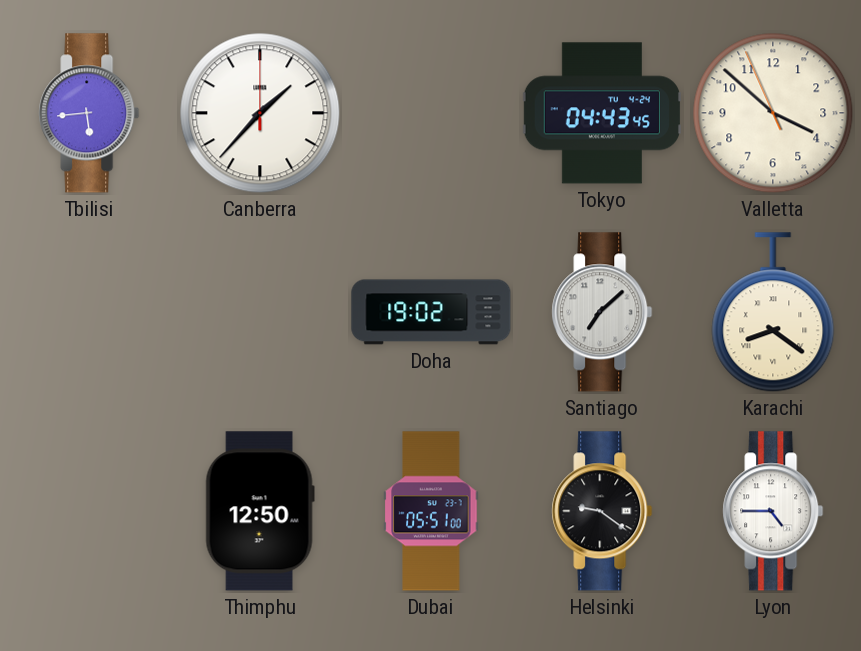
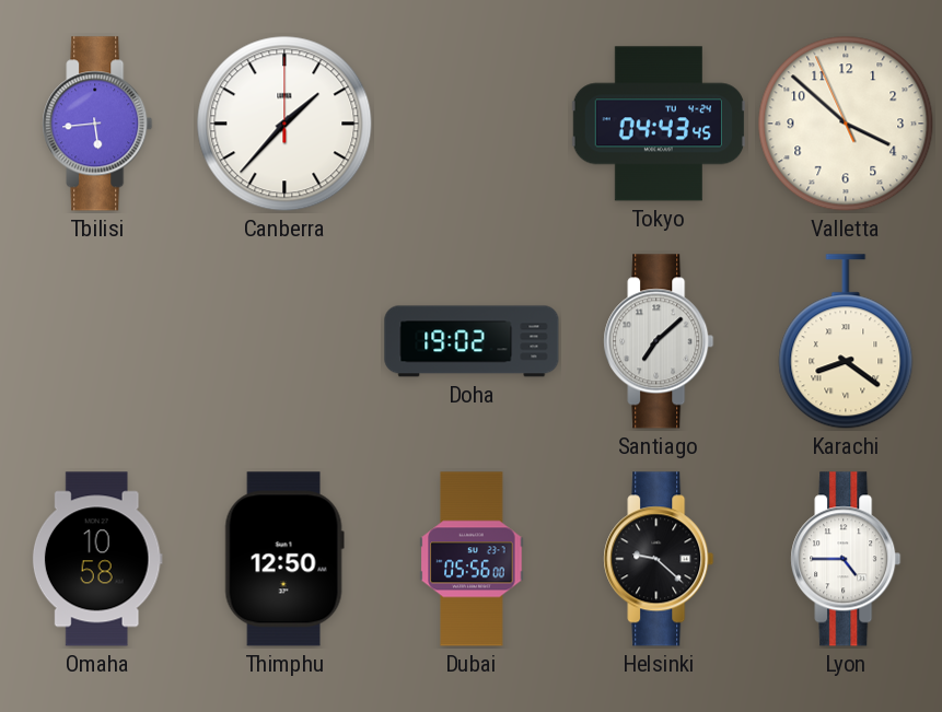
Omaha: none -> 10:58 (97, 559)
Dubai: 05:51 -> 05:56 (472, 559)
Helsinki: 9:21 -> 9:22 (659, 559)
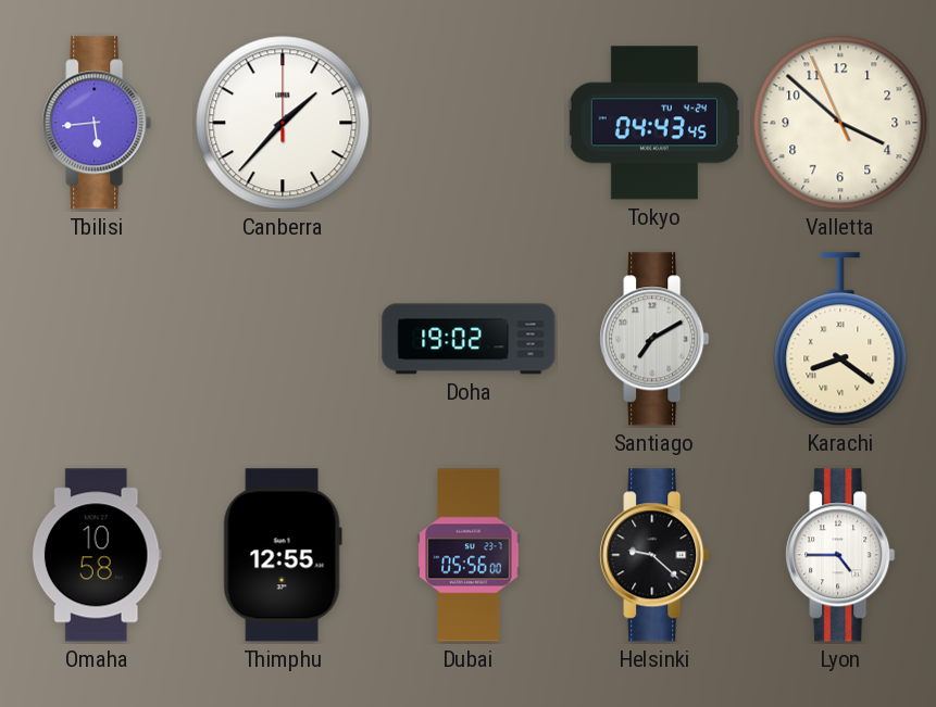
Santiago: 7:08 -> 7:10 (654, 339)
Thimphu: 12:50 -> 12:55 (283, 555)
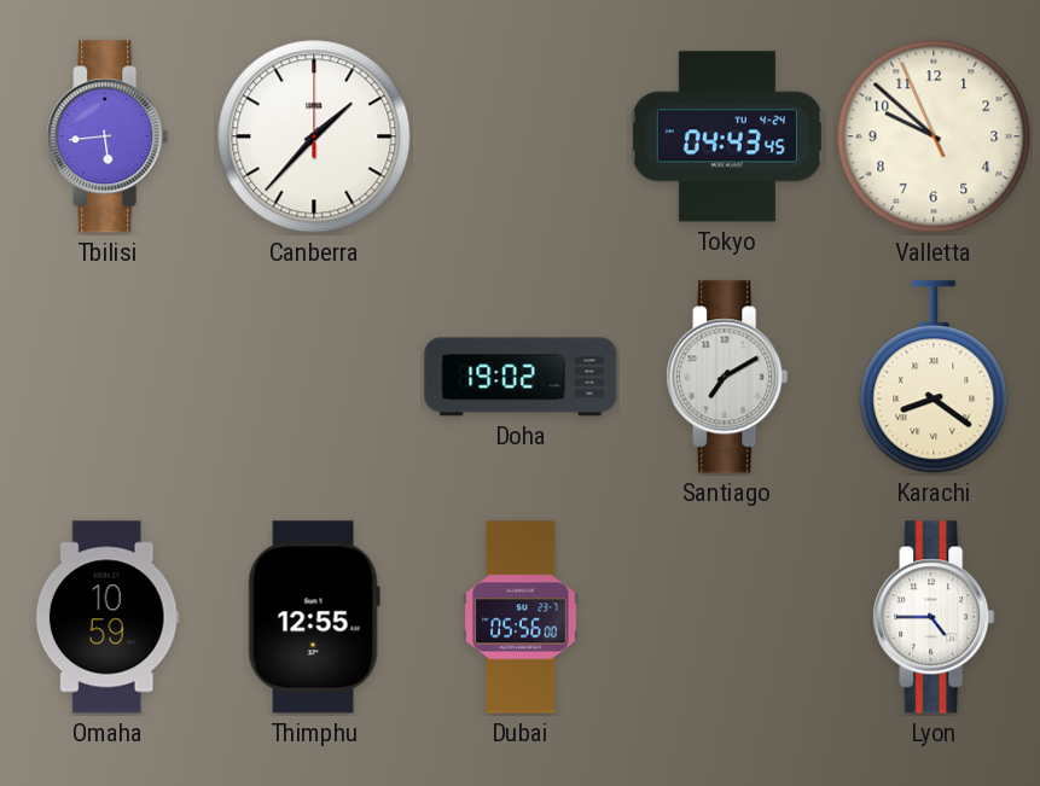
Valletta: 3:51 -> 9:51 (934, 136)
Omaha: 10:58 -> 10:59 (108, 617)
Helsinki: 9:22 -> none (654, 555)
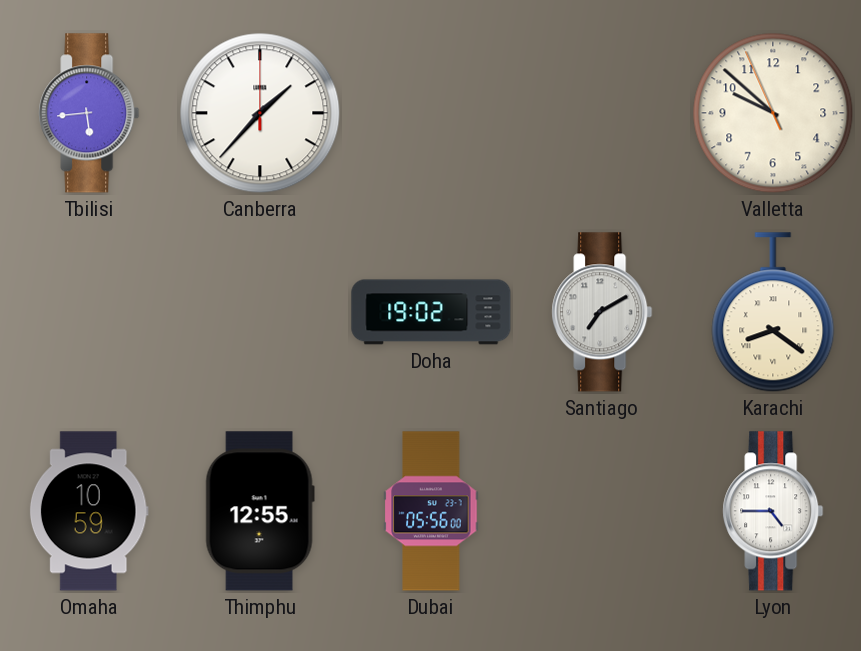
Tokyo: 04:43 -> none (727, 136)
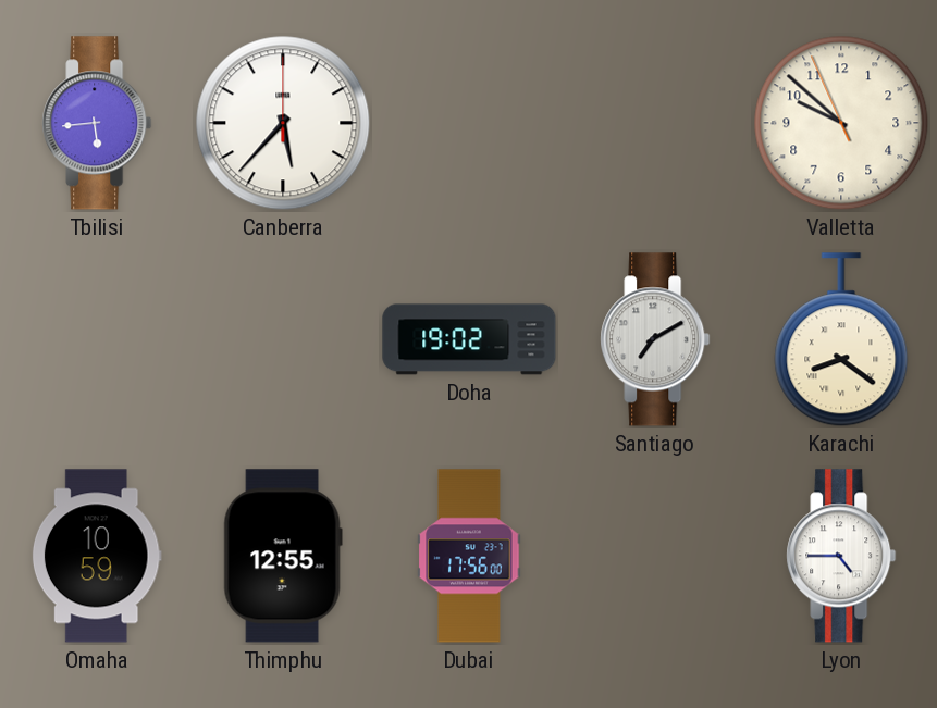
Canberra: 1:37 -> 5:37 (283, 123)
Dubai: 05:56 -> 17:56 (469, 556)
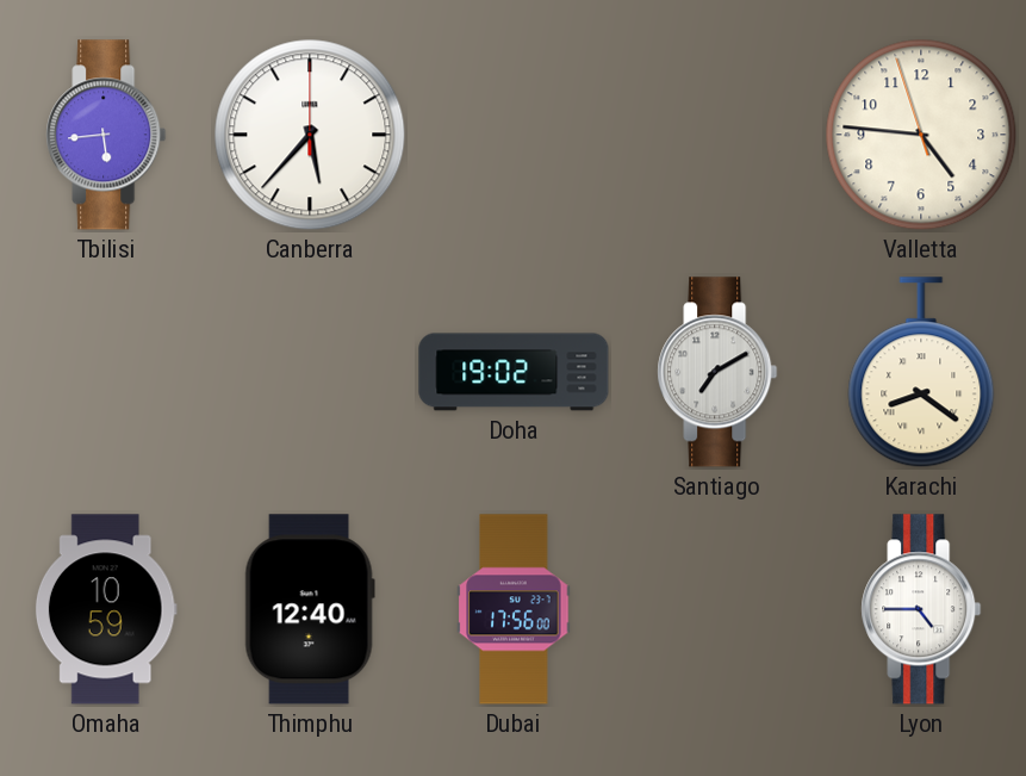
Valletta: 9:51 -> 4:45 (921, 135)
Thimphu: 12:55 -> 12:40 (310, 609)
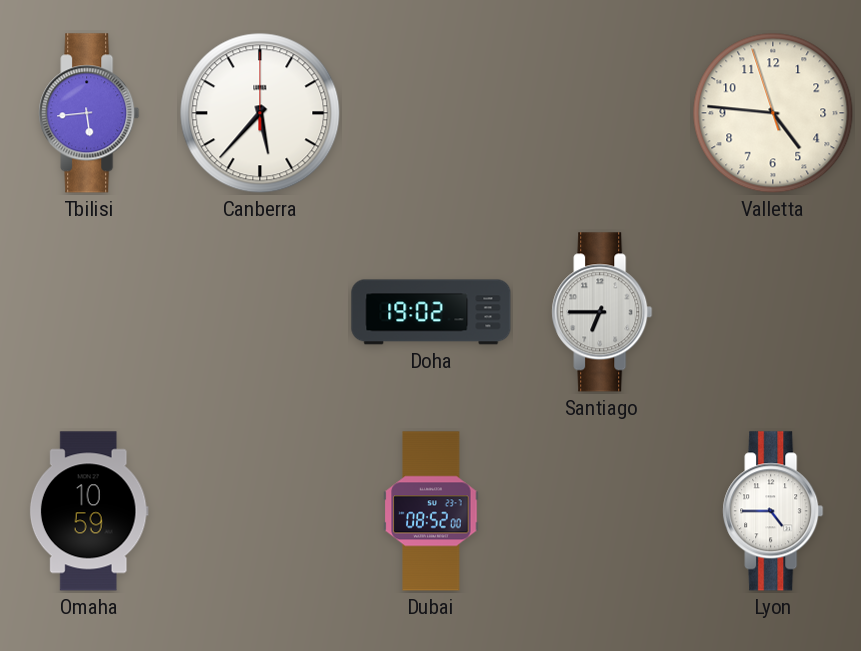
Santiago: 7:10 -> 6:45 (602, 312)
Karachi: 8:21 -> none (921, 373)
Thimphu: 12:40 -> none (310, 609)
Dubai: 17:56 -> 08:52 (431, 511)
